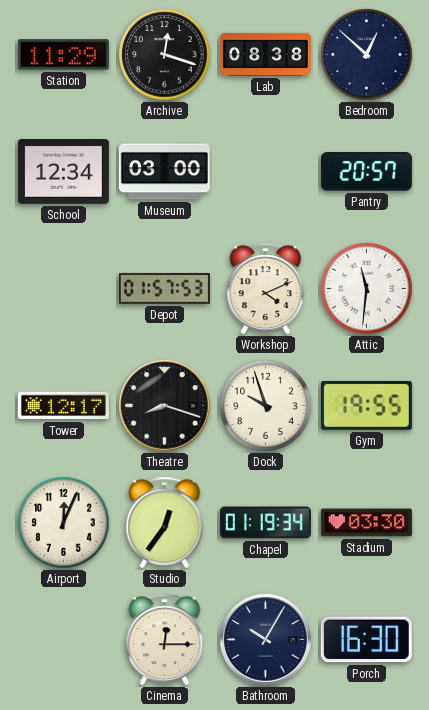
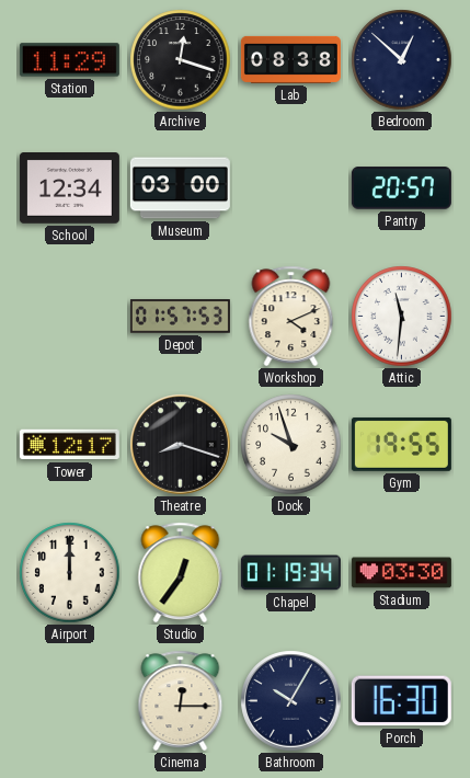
Airport: 12:04 -> 12:00 (70, 573)
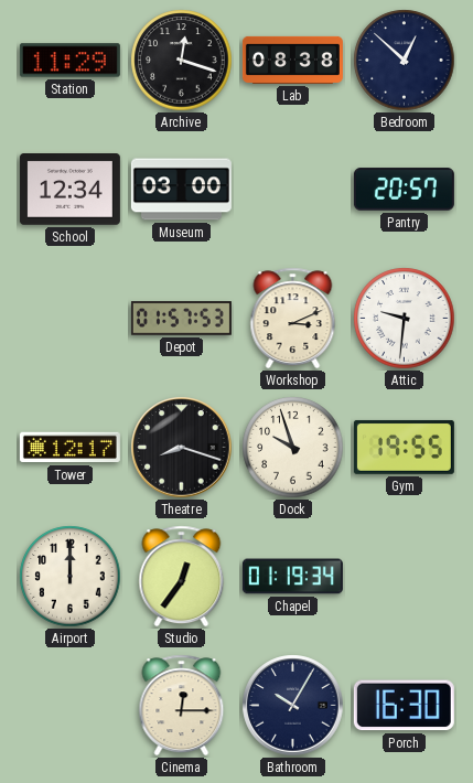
Workshop: 4:11 -> 3:11 (293, 319)
Attic: 11:31 -> 9:31 (405, 319)
Stadium: 03:30 -> none (401, 573)
